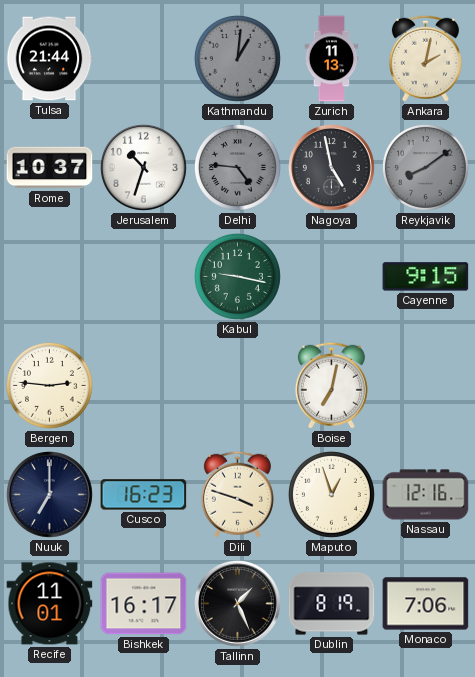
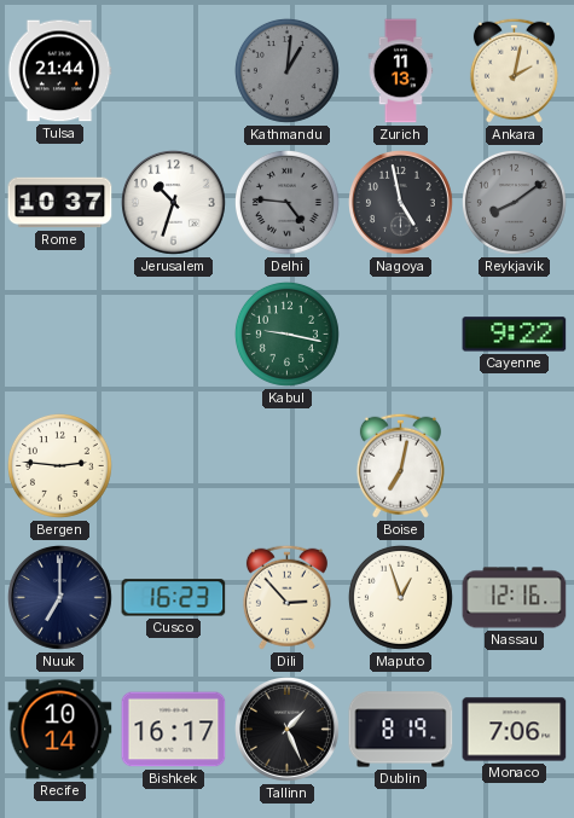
Cayenne: 9:15 -> 9:22 (515, 335)
Dili: 3:48 -> 2:53 (286, 597)
Recife: 11:01 -> 10:14 (60, 730)
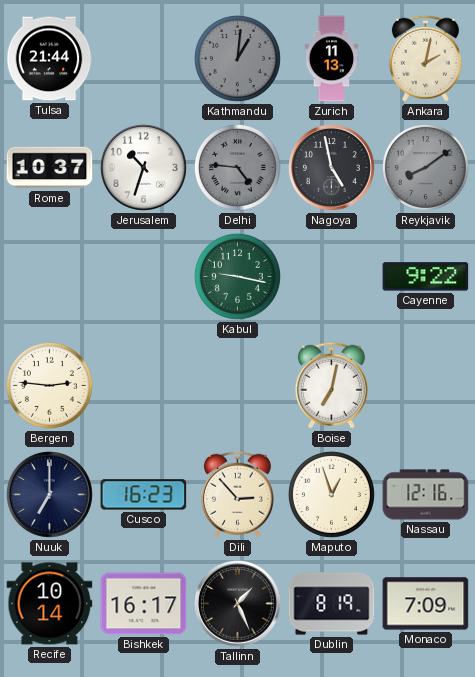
Monaco: 7:06 -> 7:09 (426, 604)
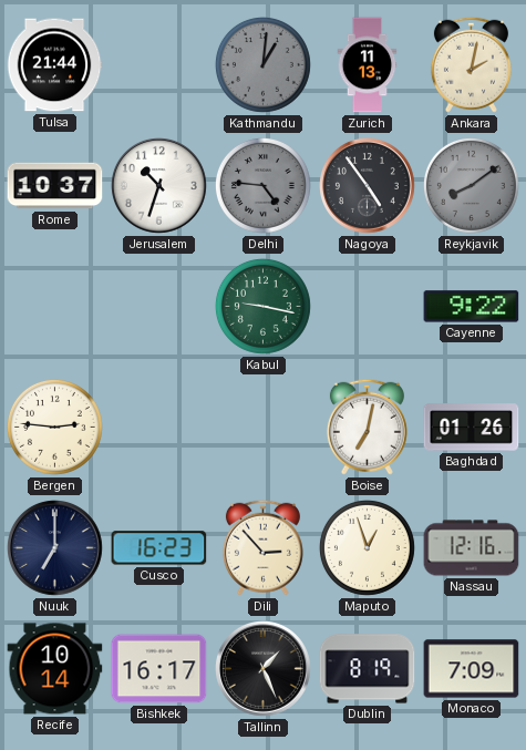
Nagoya: 4:58 -> 4:54 (368, 186)
Baghdad: none -> 01:26 (472, 428)
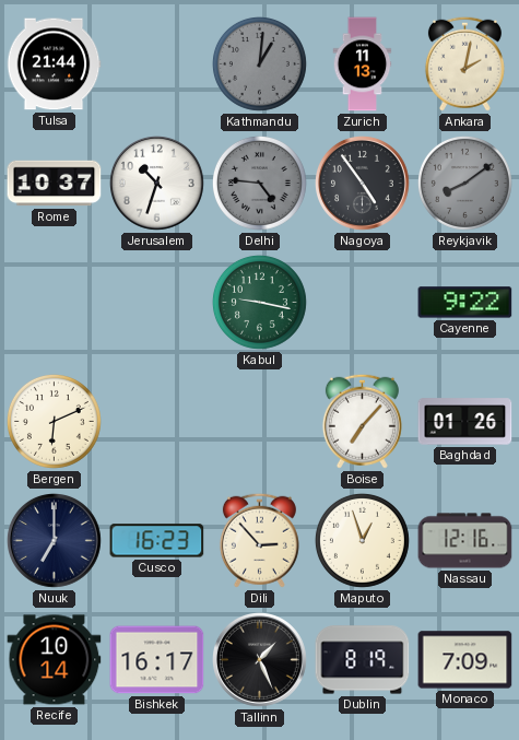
Bergen: 2:46 -> 6:11 (54, 421)
Boise: 7:02 -> 7:07 (362, 421)
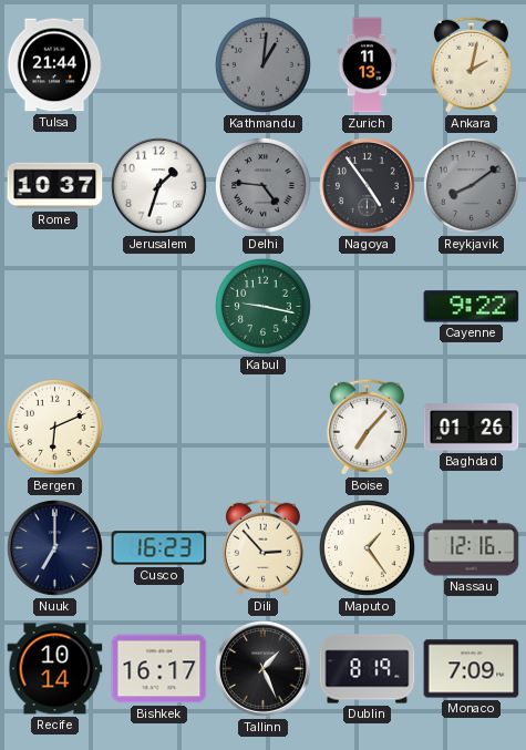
Jerusalem: 10:33 -> 1:33 (159, 186)
Maputo: 12:57 -> 1:24 (367, 547)
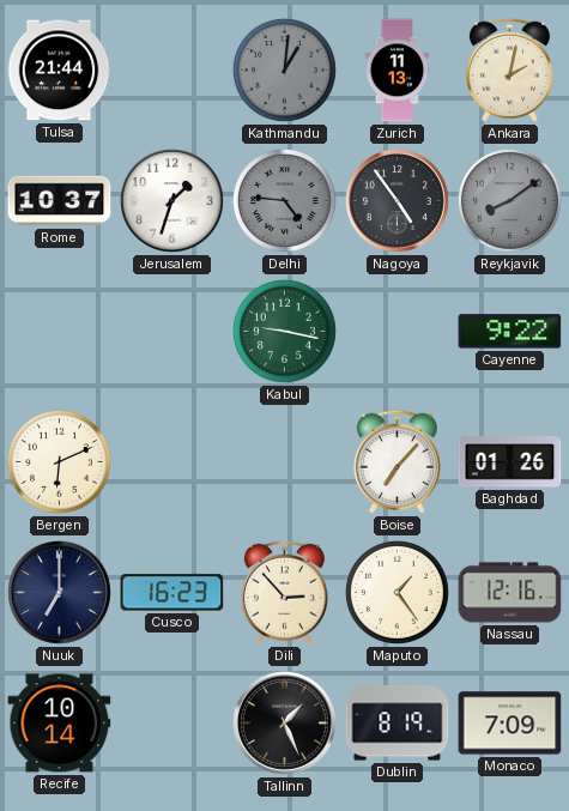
Bishkek: 16:17 -> none (159, 669)
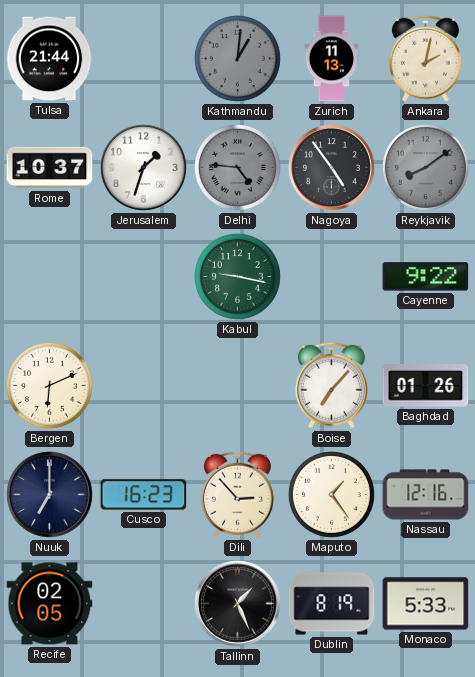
Recife: 10:14 -> 02:05 (50, 604)
Monaco: 7:09 -> 5:33 (426, 604)
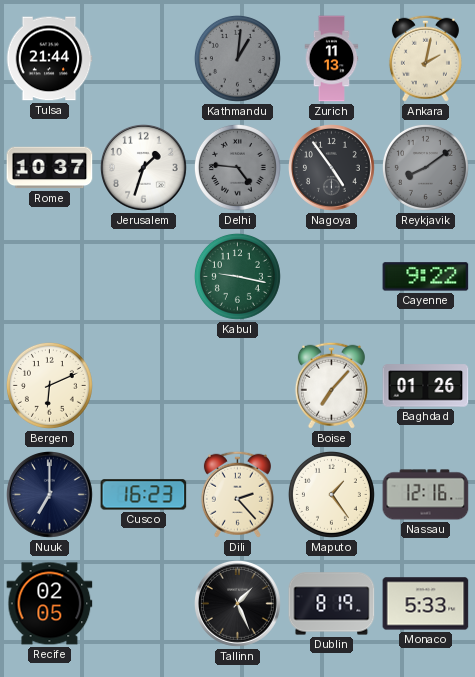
Dili: 2:53 -> 2:23 (237, 494)
